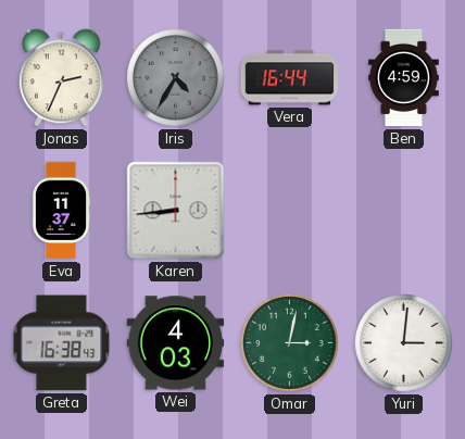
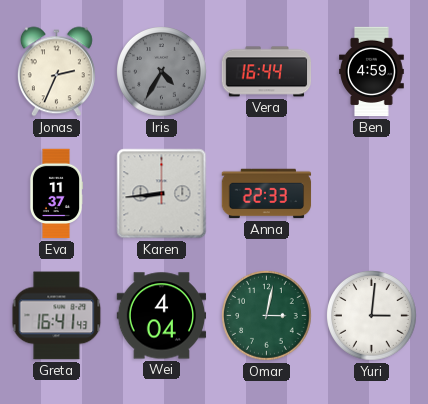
Anna: none -> 22:33 (267, 194)
Greta: 16:38 -> 16:41 (57, 316)
Wei: 4:03 -> 4:04 (162, 316)
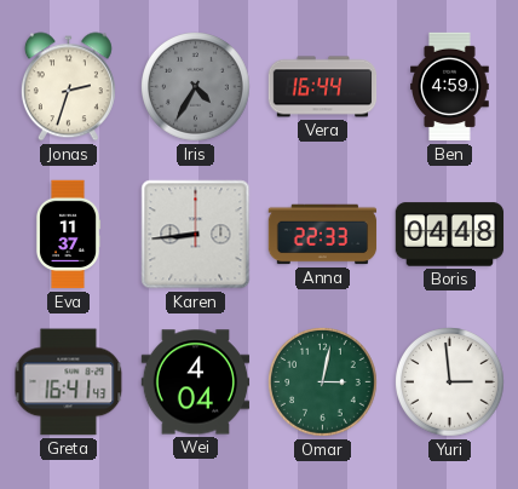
Jonas: 2:34 -> 2:33 (68, 87)
Boris: none -> 04:48 (450, 235)
Yuri: 3:01 -> 2:59 (450, 382)
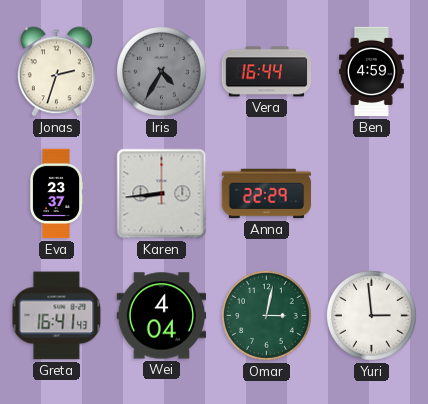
Eva: 11:37 -> 23:37 (56, 194)
Anna: 22:33 -> 22:29 (267, 194)
Boris: 04:48 -> none (450, 235)
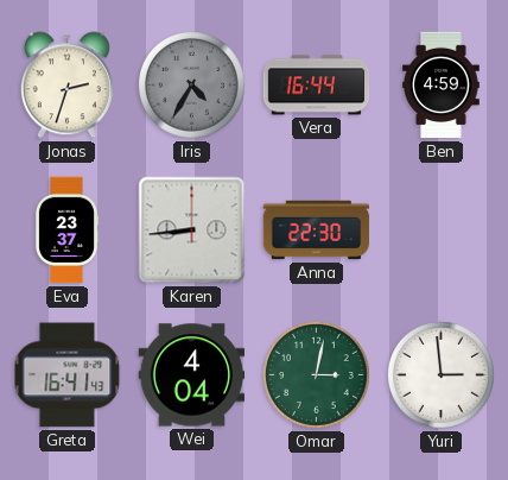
Anna: 22:29 -> 22:30 (317, 230)
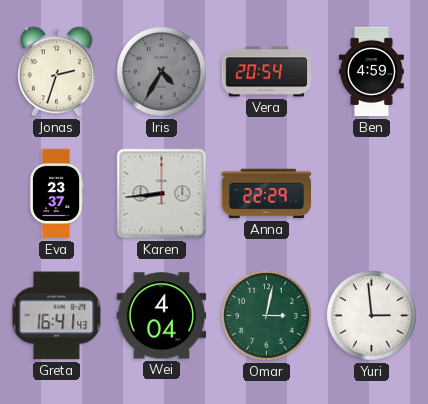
Vera: 16:44 -> 20:54 (267, 72)
Anna: 22:30 -> 22:29 (267, 194)
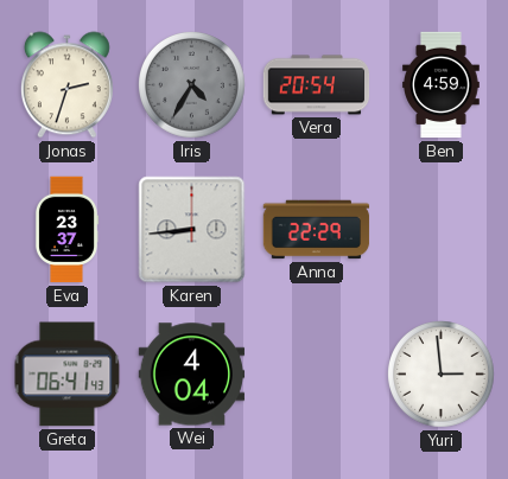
Greta: 16:41 -> 06:41 (68, 375)
Omar: 3:02 -> none (267, 316)
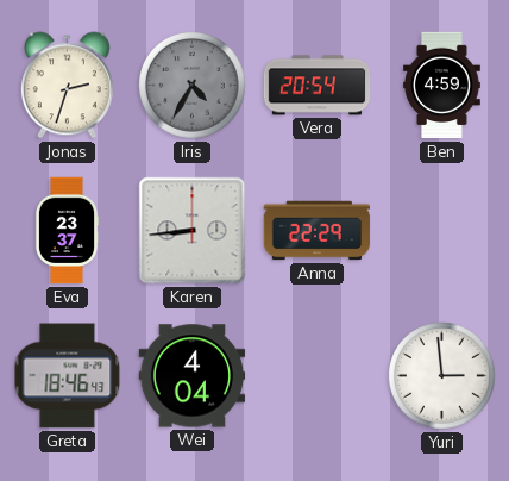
Greta: 06:41 -> 18:46 (68, 376)
